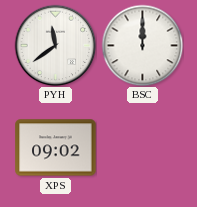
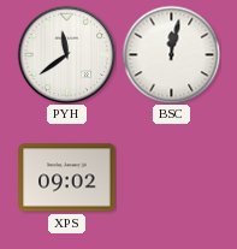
BSC: 12:00 -> 12:02 (171, 54)
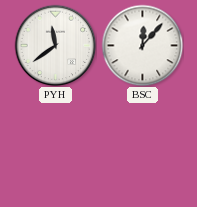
BSC: 12:02 -> 12:07 (142, 45)
XPS: 09:02 -> none (67, 178)
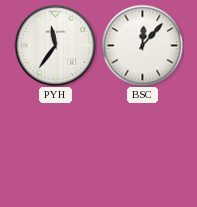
PYH: 11:39 -> 11:36 (55, 45)
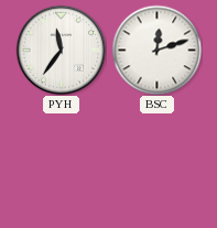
BSC: 12:07 -> 12:12 (156, 50)
